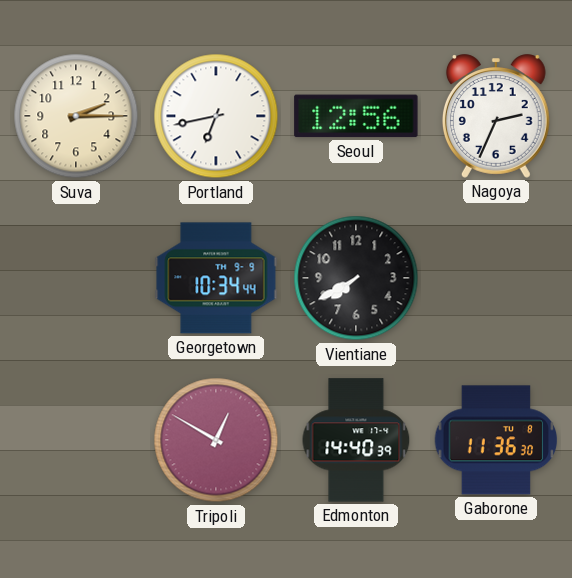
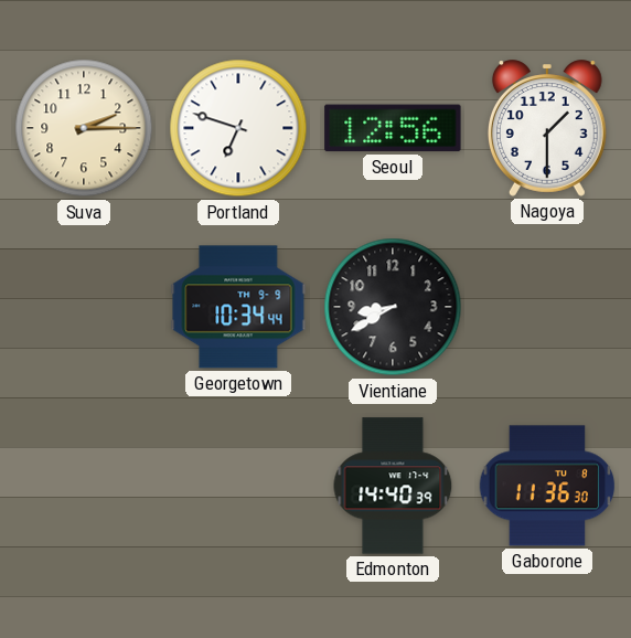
Portland: 6:43 -> 6:48 (238, 128)
Nagoya: 2:34 -> 1:30 (547, 128)
Vientiane: 7:40 -> 8:40 (393, 307)
Tripoli: 12:50 -> none (216, 440)
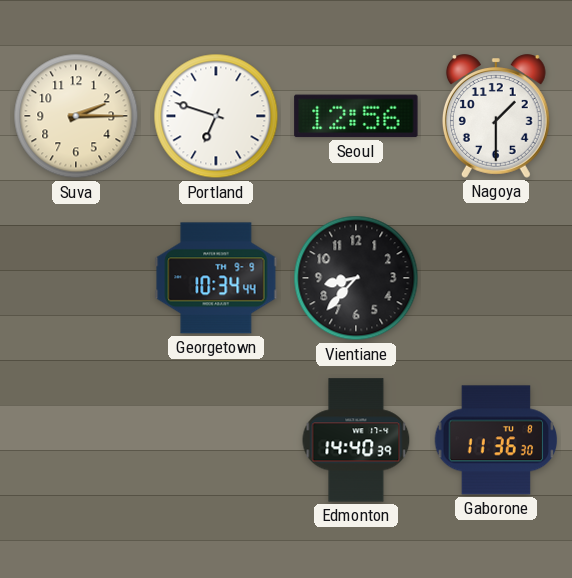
Vientiane: 8:40 -> 8:37 (356, 278)
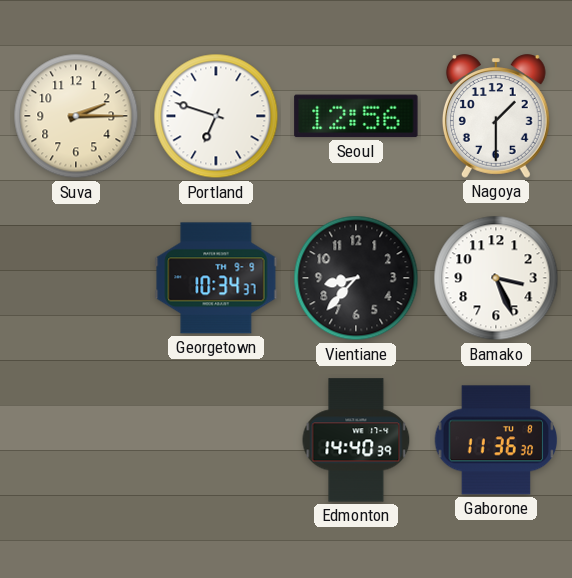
Georgetown: 10:34:44 -> 10:34:37 (216, 278)
Bamako: none -> 3:26 (496, 278)
